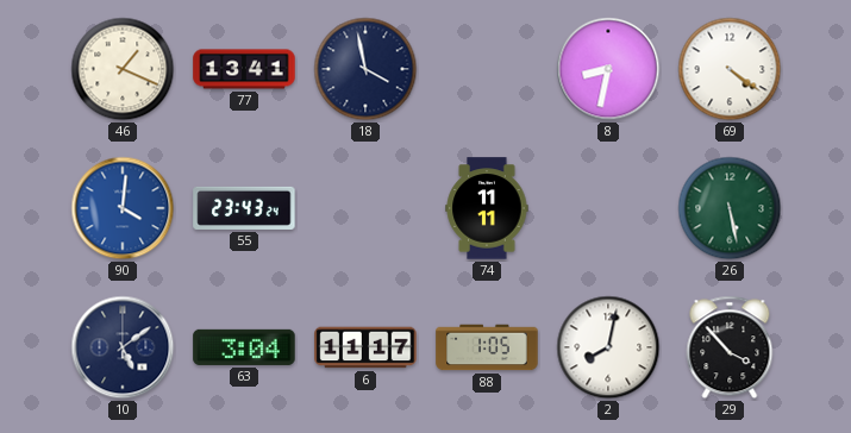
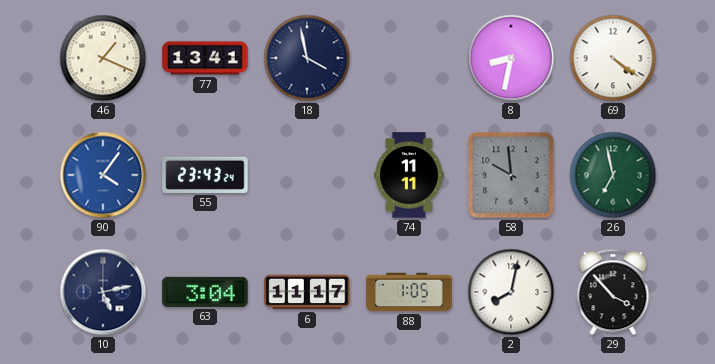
90: 4:01 -> 4:06 (103, 175)
58: none -> 9:59 (511, 175)
26: 5:28 -> 6:58 (613, 175)
10: 5:09 -> 5:13 (103, 292)
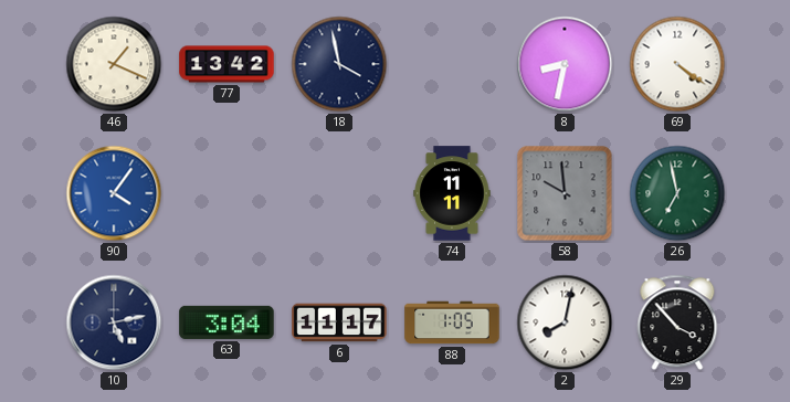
77: 13:41 -> 13:42 (227, 64)
55: 23:43 -> none (205, 175)
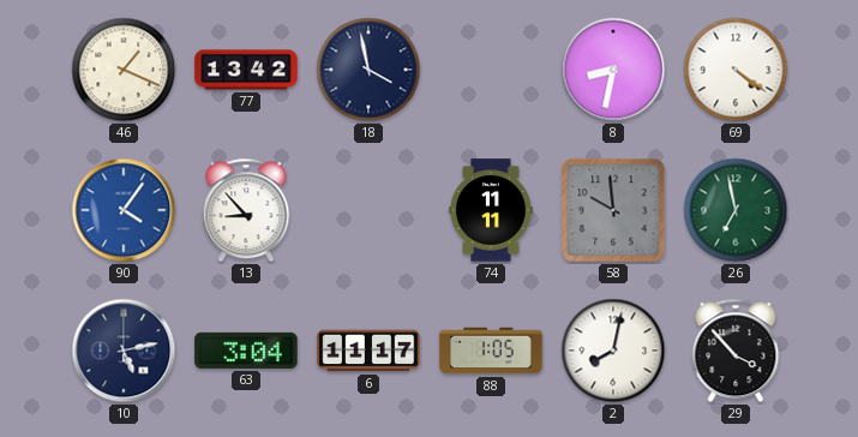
13: none -> 8:53 (246, 210)
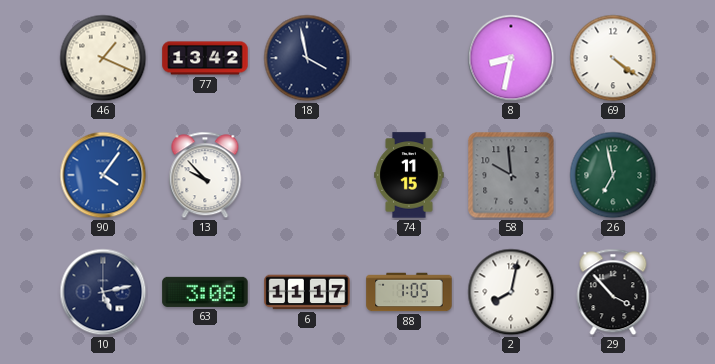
13: 8:53 -> 9:53 (205, 175)
74: 11:11 -> 11:15 (409, 175)
63: 3:04 -> 3:08 (205, 292)
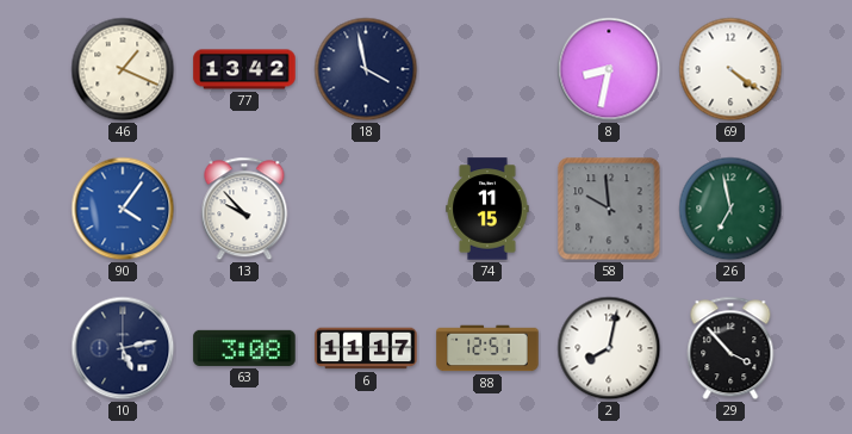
88: 1:05 -> 12:51 (487, 348)
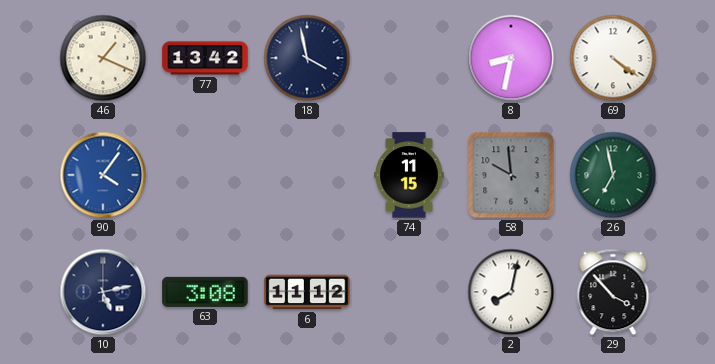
13: 9:53 -> none (244, 209)
6: 11:17 -> 11:12 (307, 292)
88: 12:51 -> none (487, 348)
